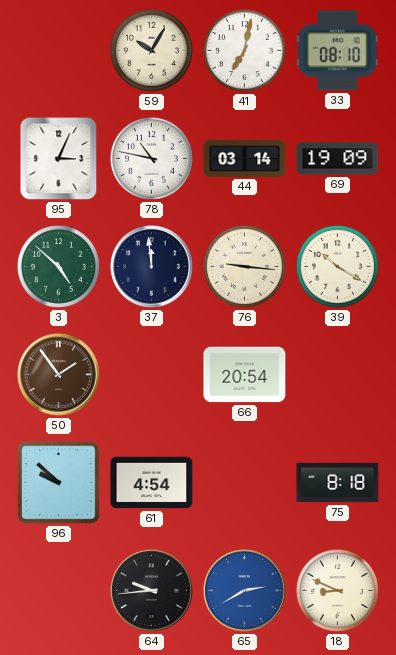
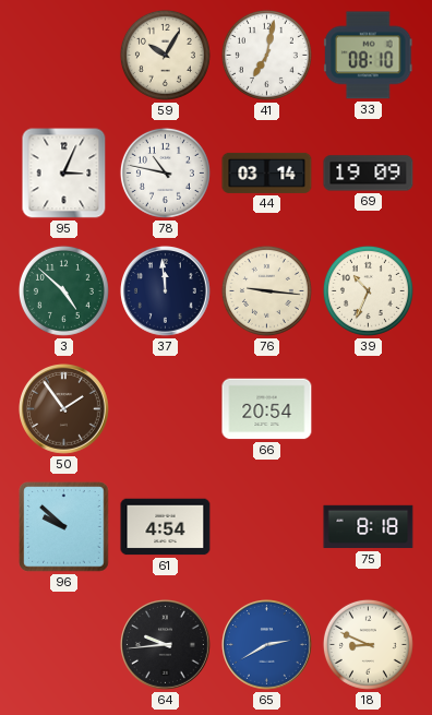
39: 10:20 -> 10:34 (368, 290)
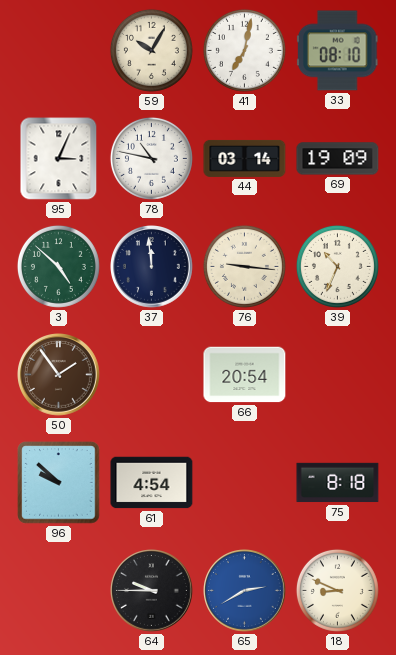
64: 9:44 -> 9:45 (152, 591)
